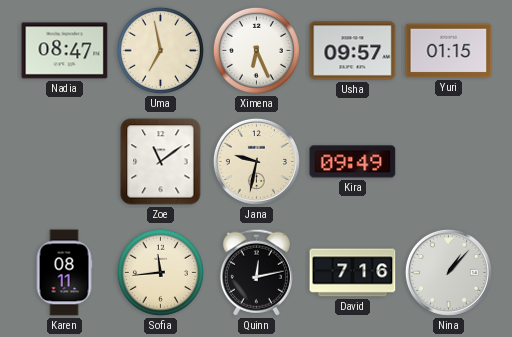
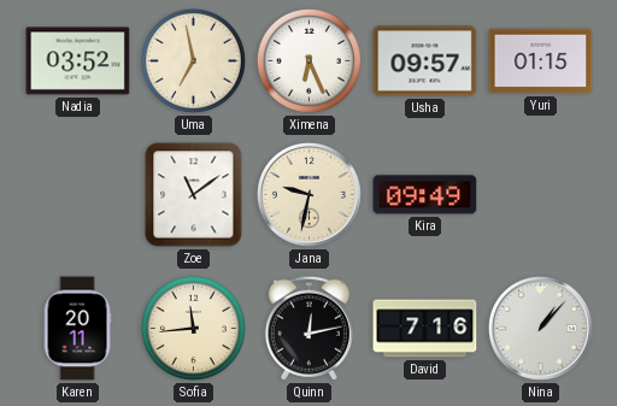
Nadia: 08:47 -> 03:52 (78, 61)
Karen: 08:11 -> 20:11 (77, 329)
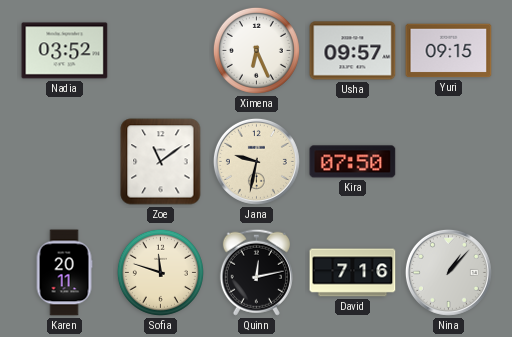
Uma: 6:58 -> none (193, 60)
Yuri: 01:15 -> 09:15 (449, 51)
Kira: 09:49 -> 07:50 (353, 162)
Sofia: 11:44 -> 11:48 (160, 272)
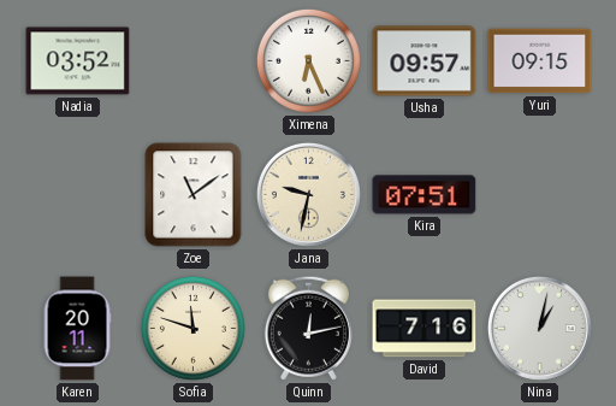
Kira: 07:50 -> 07:51 (425, 195)
Nina: 1:07 -> 1:02 (539, 328)
